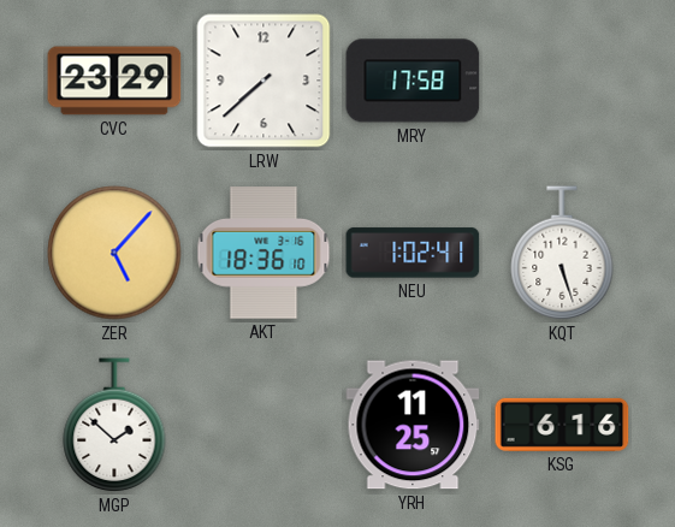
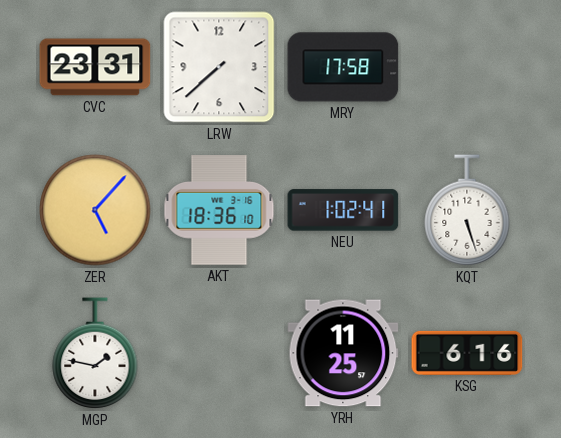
CVC: 23:29 -> 23:31 (95, 67)
MGP: 1:52 -> 1:47 (95, 354)
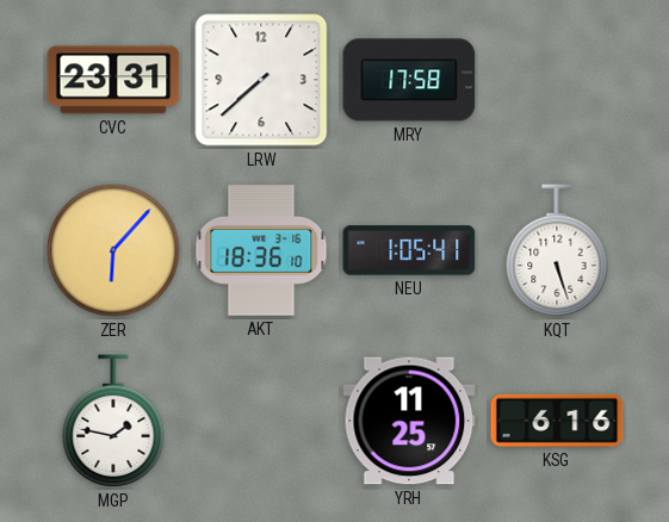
ZER: 5:07 -> 6:07 (113, 250)
NEU: 1:02 -> 1:05 (409, 250)
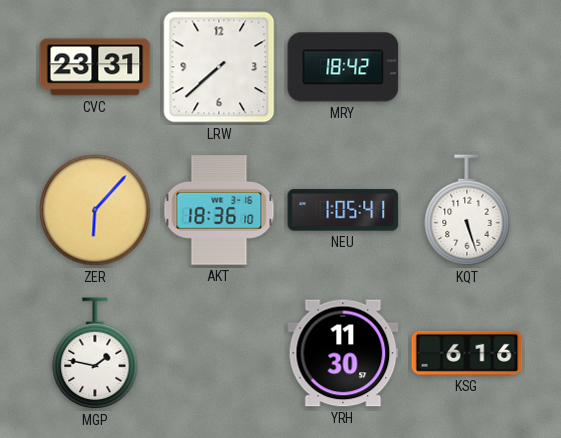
MRY: 17:58 -> 18:42 (343, 67)
YRH: 11:25 -> 11:30 (343, 353)
